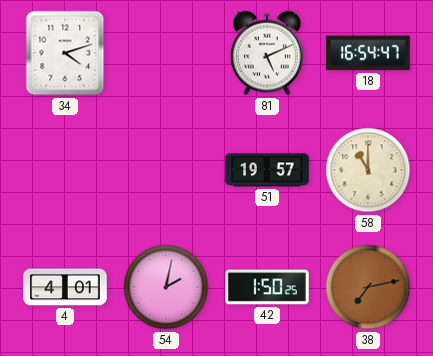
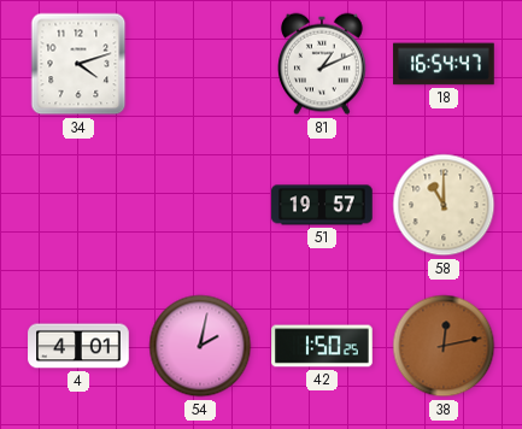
81: 5:11 -> 1:11 (323, 64)
38: 7:13 -> 12:13 (444, 346)
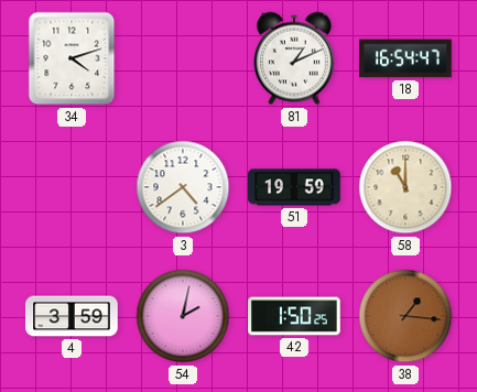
3: none -> 4:39 (183, 187)
51: 19:57 -> 19:59 (294, 187)
4: 4:01 -> 3:59 (72, 316)
38: 12:13 -> 1:16 (405, 316)
